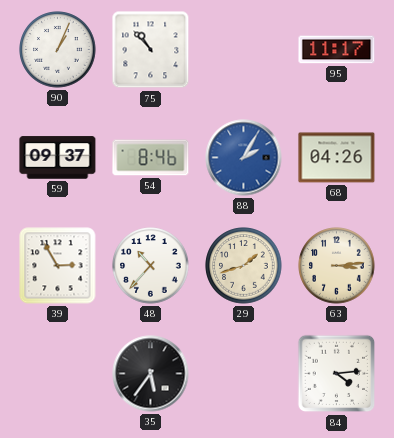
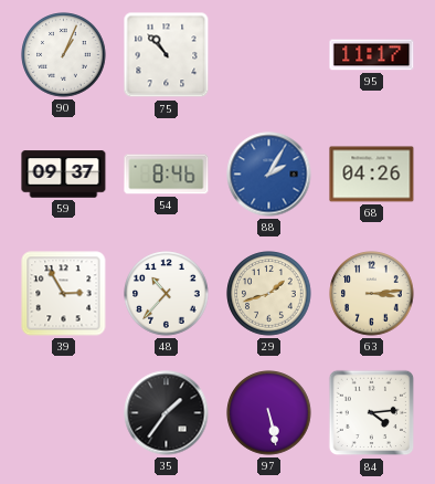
35: 5:36 -> 1:36 (167, 413)
97: none -> 5:28 (269, 413)
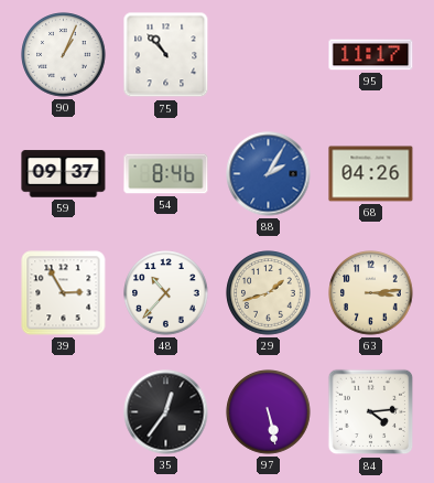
35: 1:36 -> 12:36 (166, 412)
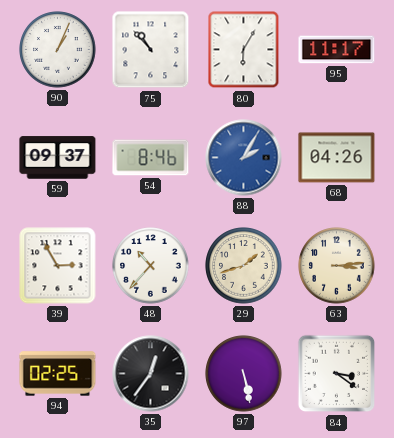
80: none -> 6:05 (244, 50)
94: none -> 02:25 (58, 374)
84: 4:14 -> 3:21 (337, 374)
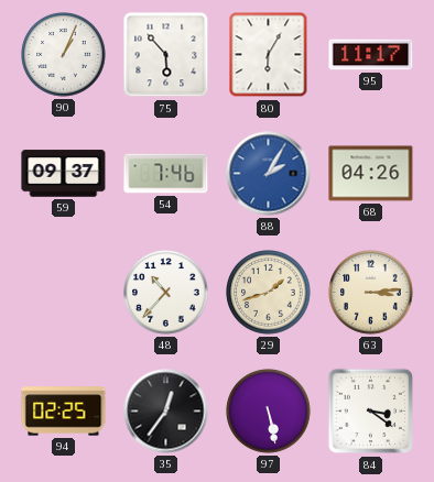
75: 10:53 -> 5:53 (166, 55)
54: 8:46 -> 7:46 (166, 174)
39: 2:55 -> none (58, 266)
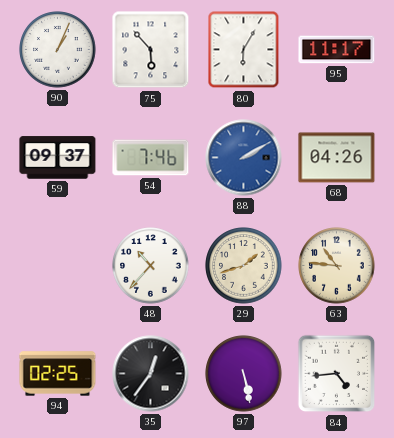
88: 2:05 -> 2:10 (244, 158)
63: 3:14 -> 10:46 (337, 266)
84: 3:21 -> 4:44 (337, 374)
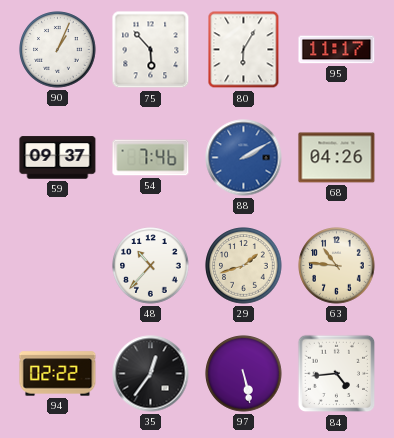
94: 02:25 -> 02:22 (58, 374)
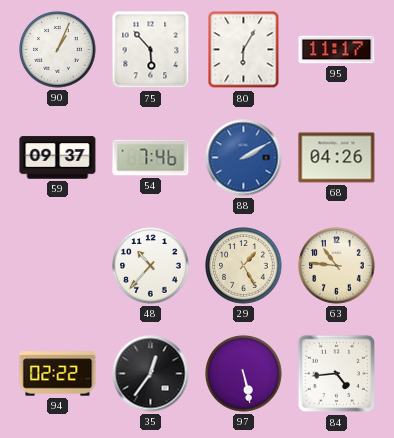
29: 1:42 -> 1:25 (244, 266)
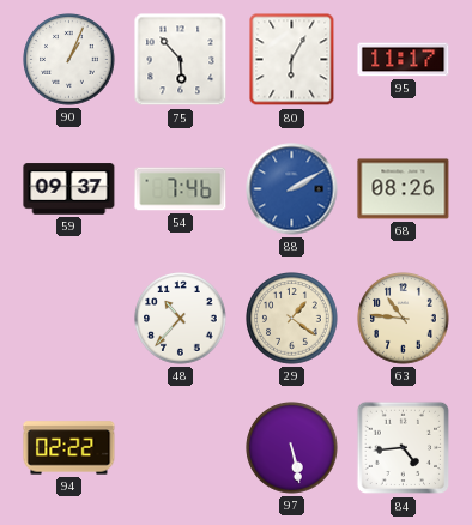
68: 04:26 -> 08:26 (404, 189)
29: 1:25 -> 1:21 (292, 319)
35: 12:36 -> none (151, 374)
